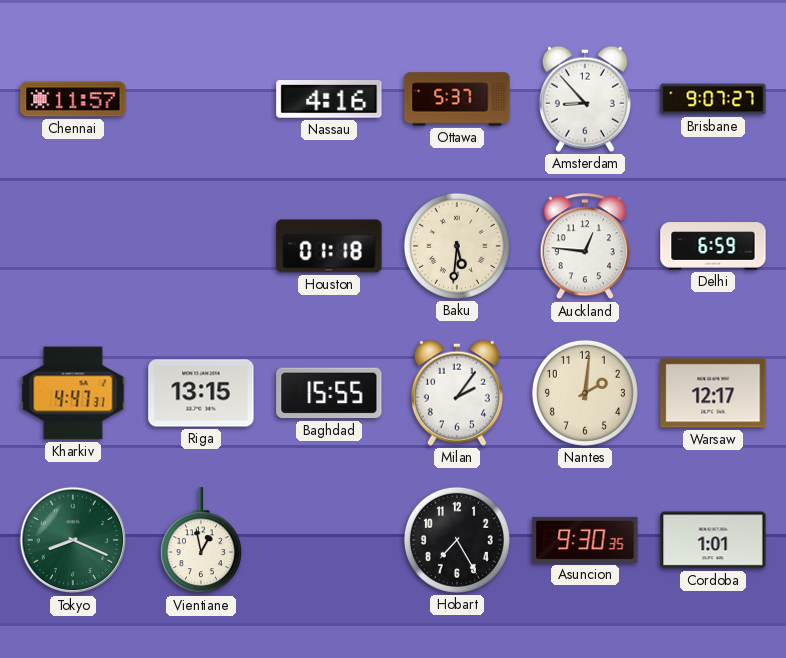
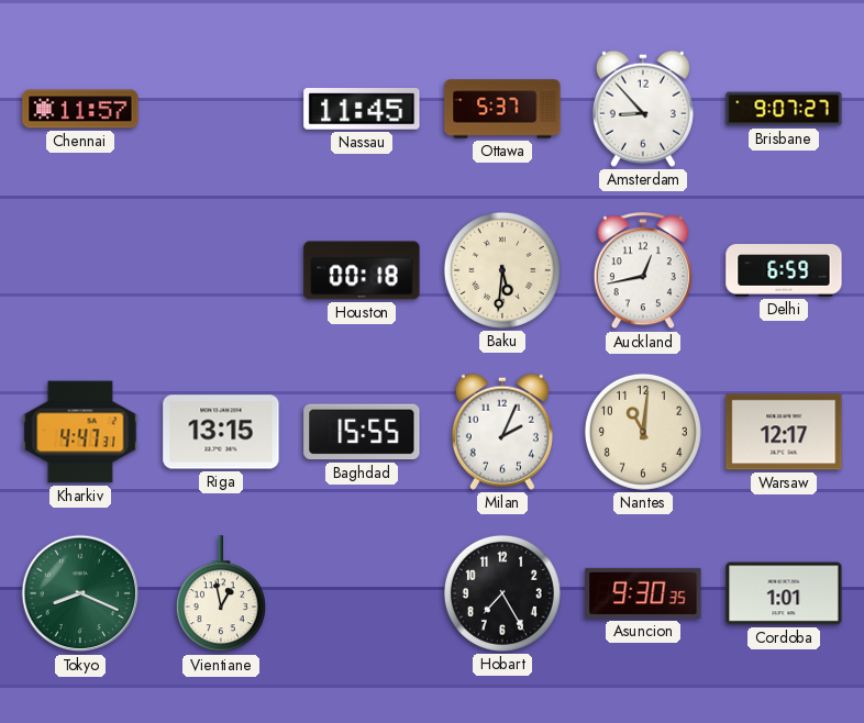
Nassau: 4:16 -> 11:45 (362, 109)
Houston: 01:18 -> 00:18 (362, 270)
Auckland: 12:46 -> 12:43 (643, 271)
Milan: 2:06 -> 2:04 (502, 432)
Nantes: 2:01 -> 11:01 (643, 432)
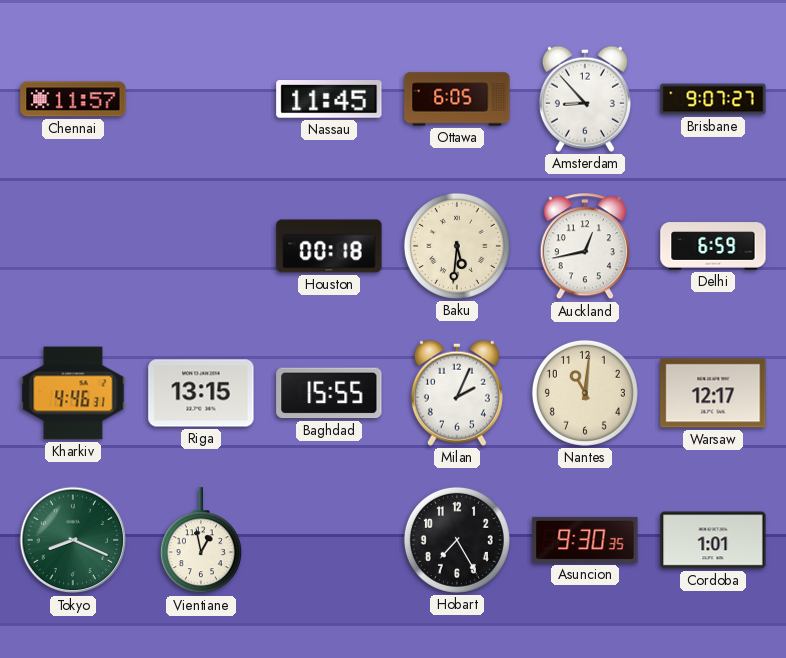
Ottawa: 5:37 -> 6:05 (457, 99)
Kharkiv: 4:47 -> 4:46 (73, 393)
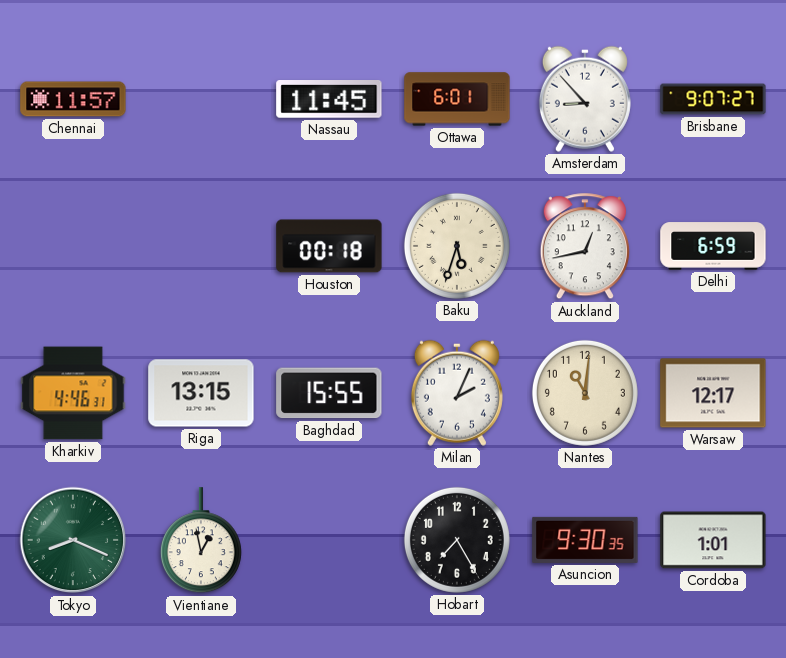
Ottawa: 6:05 -> 6:01 (457, 99)
Baku: 5:31 -> 5:33 (457, 246)
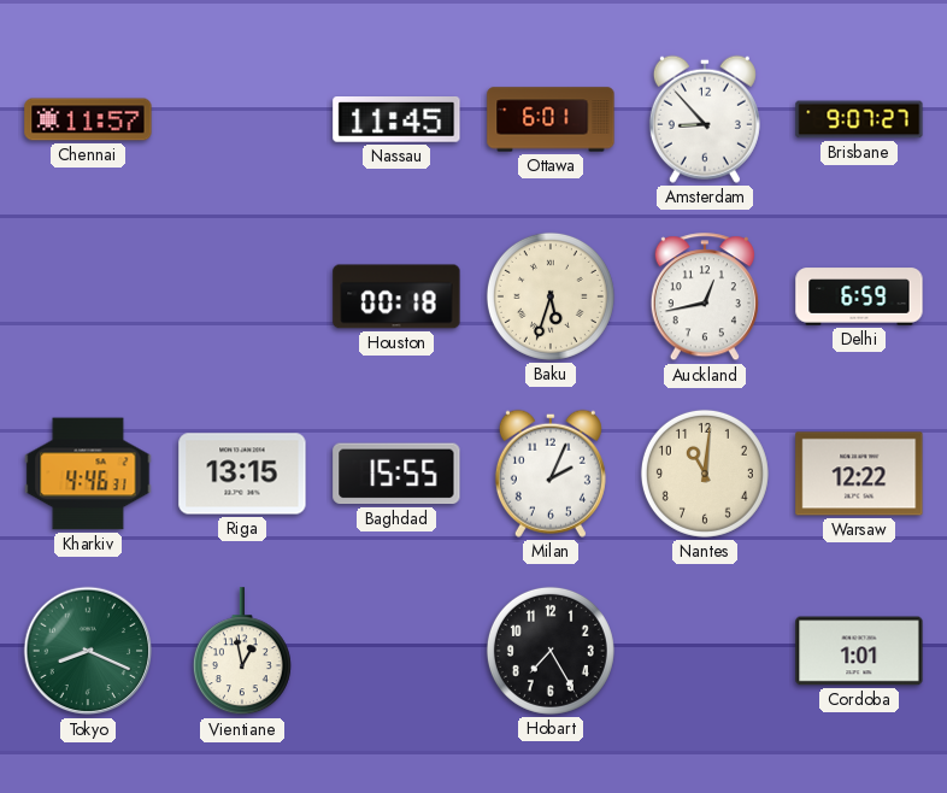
Warsaw: 12:17 -> 12:22 (859, 474)
Asuncion: 9:30 -> none (585, 540)
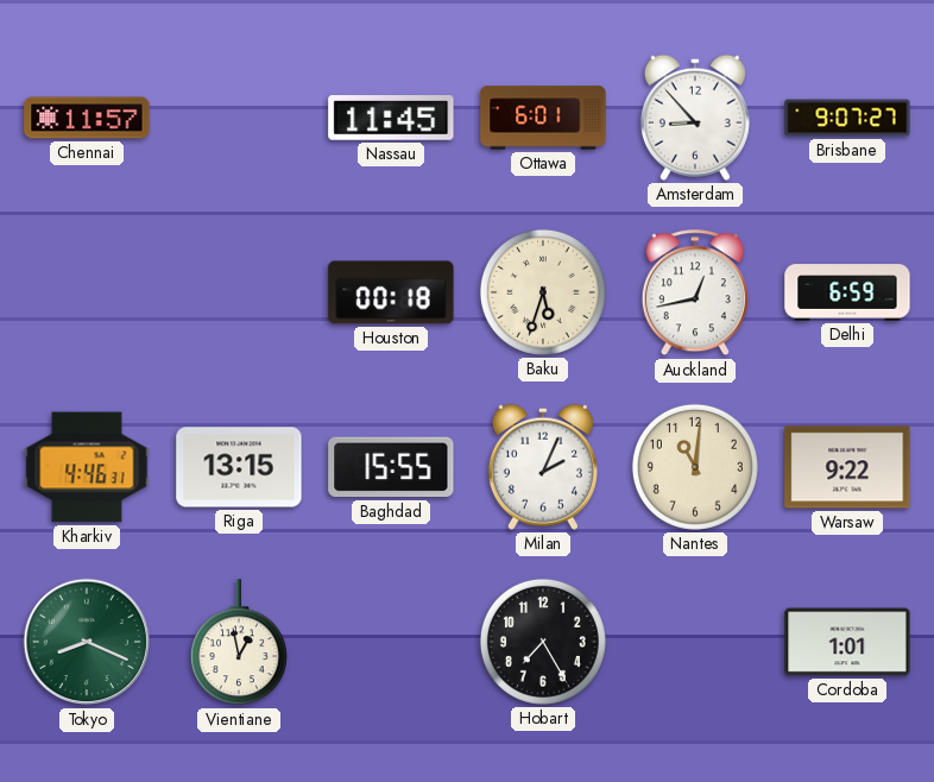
Warsaw: 12:22 -> 9:22 (847, 467)
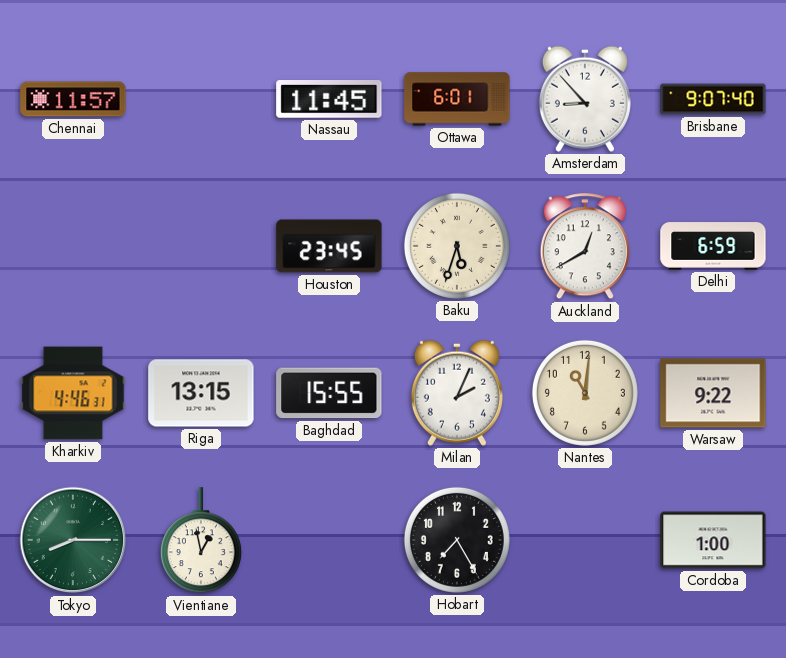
Brisbane: 9:07:27 -> 9:07:40 (713, 99)
Houston: 00:18 -> 23:45 (329, 246)
Auckland: 12:43 -> 12:40 (585, 247)
Tokyo: 8:19 -> 8:15 (73, 540)
Cordoba: 1:01 -> 1:00 (713, 540)
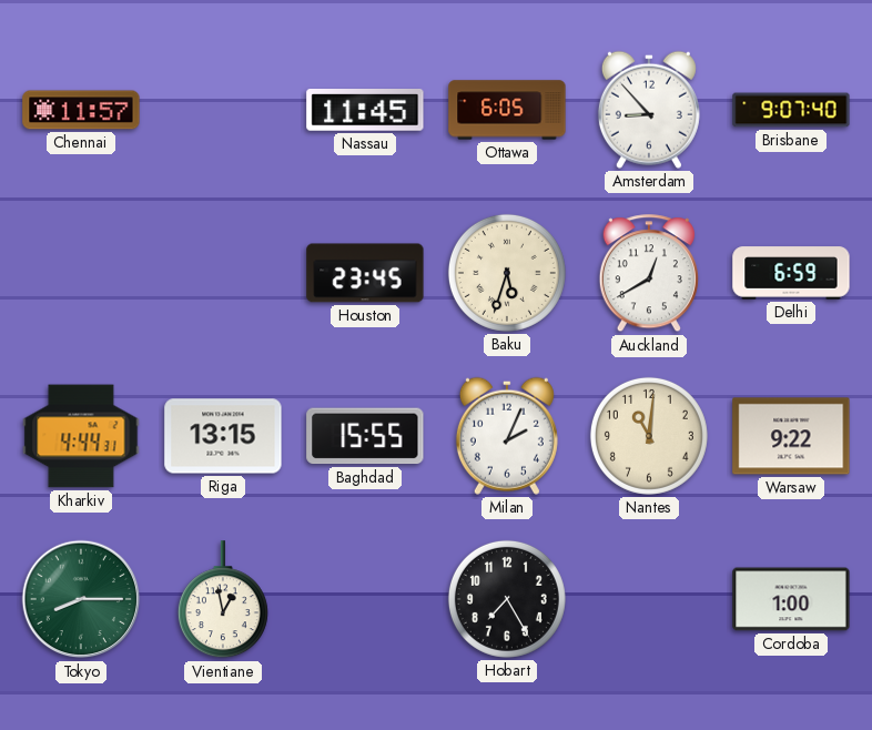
Ottawa: 6:01 -> 6:05 (507, 110)
Kharkiv: 4:46 -> 4:44 (81, 436)
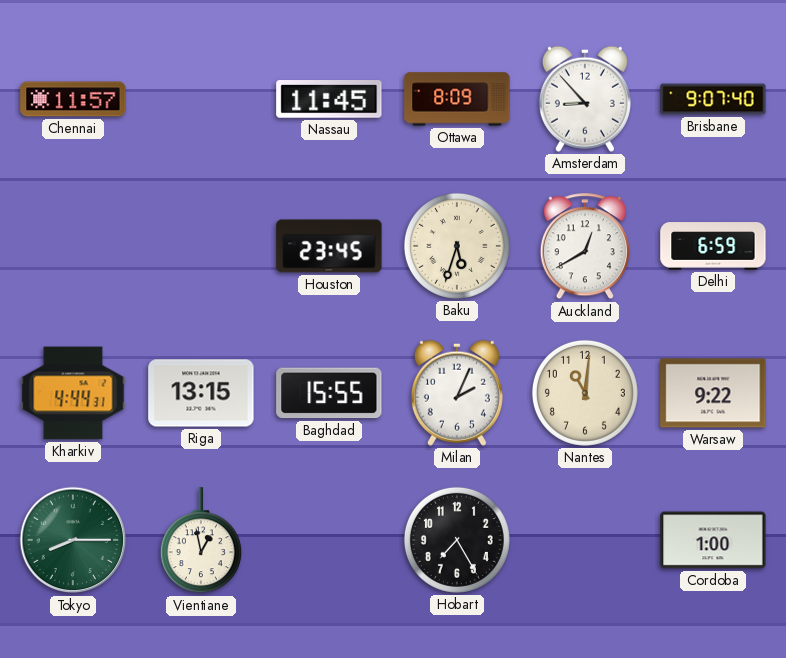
Ottawa: 6:05 -> 8:09 (457, 99)
